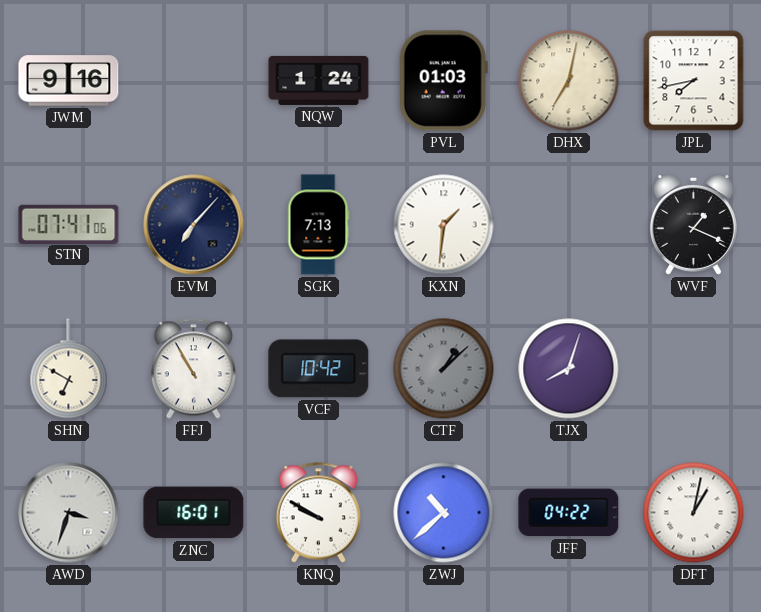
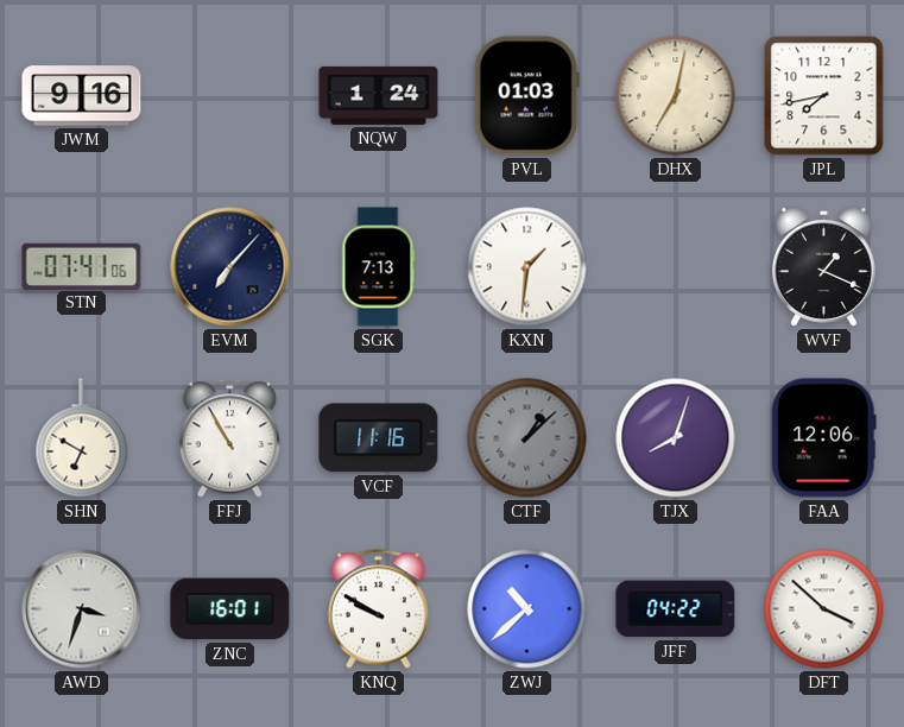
VCF: 10:42 -> 11:16 (379, 438)
FAA: none -> 12:06 (823, 438)
DFT: 1:02 -> 3:52 (824, 609)
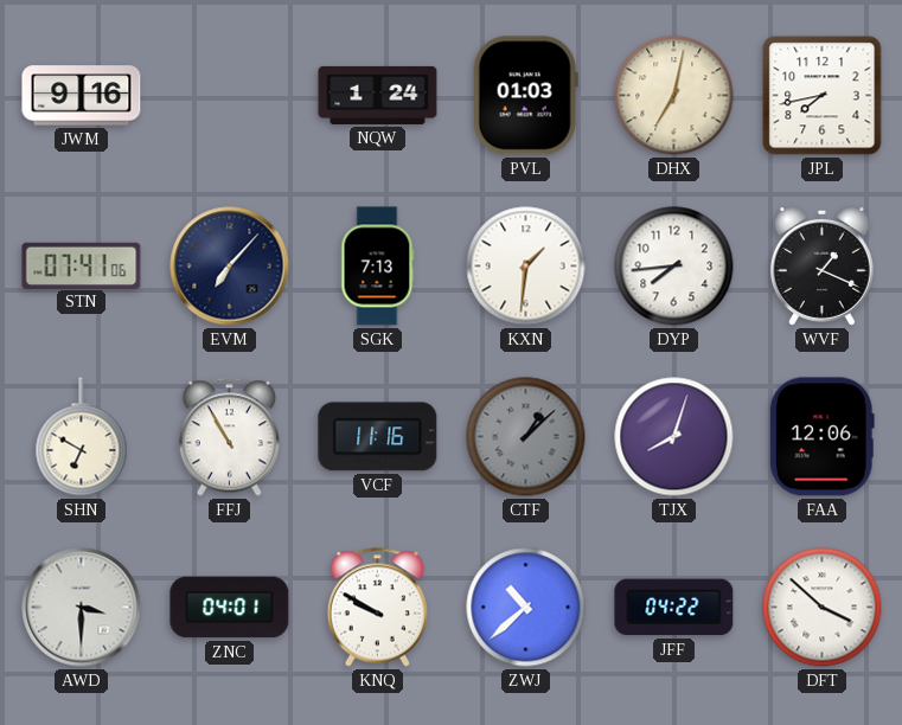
DYP: none -> 7:44 (674, 267)
AWD: 3:33 -> 3:30 (82, 608)
ZNC: 16:01 -> 04:01 (230, 608)
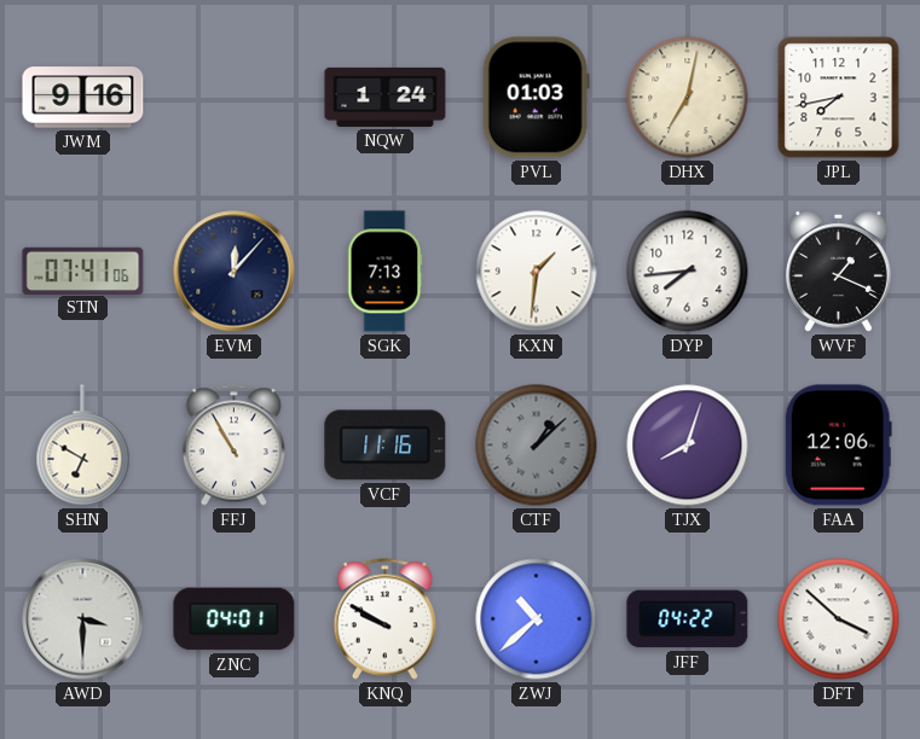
EVM: 7:07 -> 12:07 (235, 272)
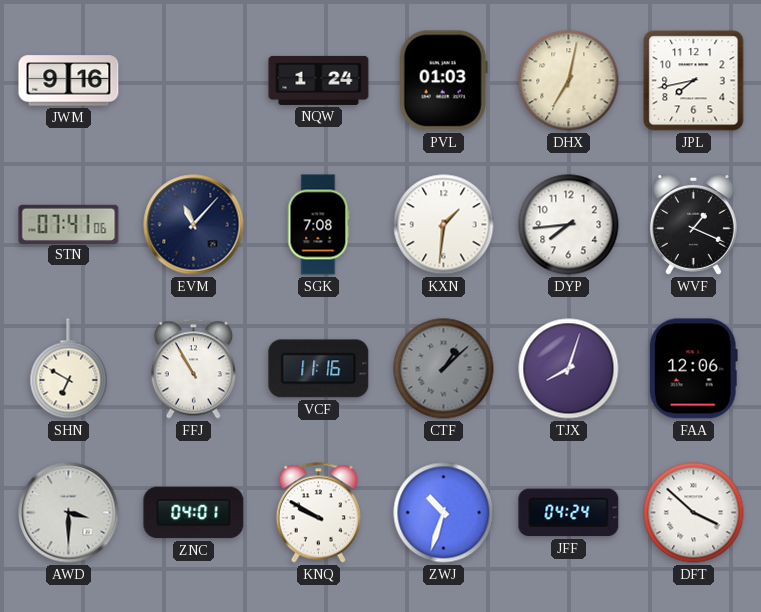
EVM: 12:07 -> 11:07 (194, 225)
SGK: 7:13 -> 7:08 (319, 225)
ZWJ: 10:38 -> 10:33 (444, 513)
JFF: 04:22 -> 04:24 (569, 513)
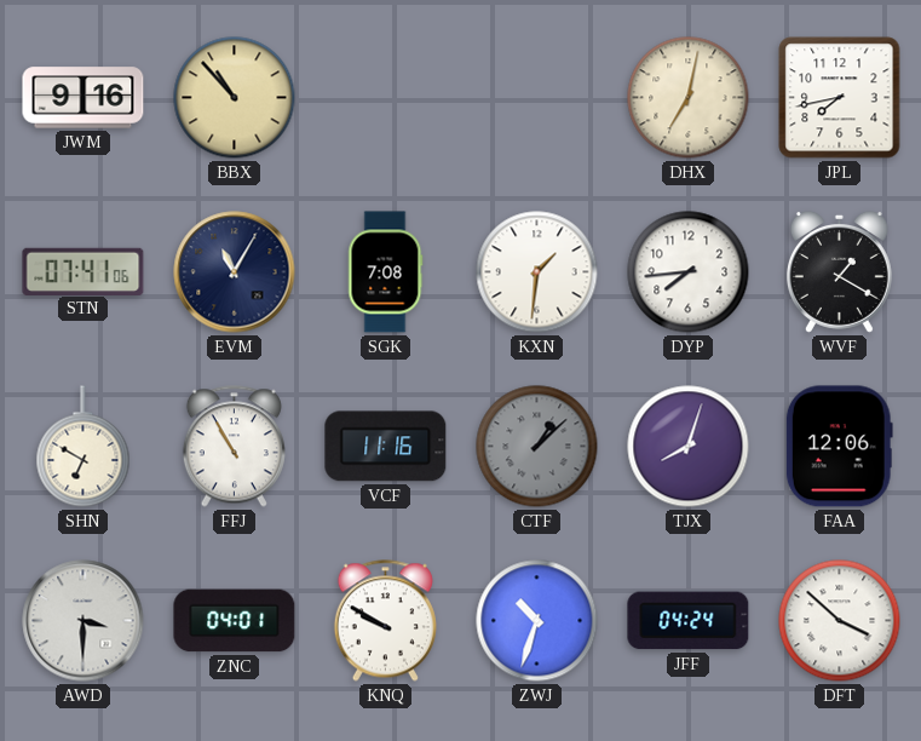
BBX: none -> 10:53 (235, 98)
NQW: 1:24 -> none (319, 80)
PVL: 01:03 -> none (443, 81)
EVM: 11:07 -> 11:05 (235, 272)
WVF: 1:19 -> 1:20 (839, 272)
